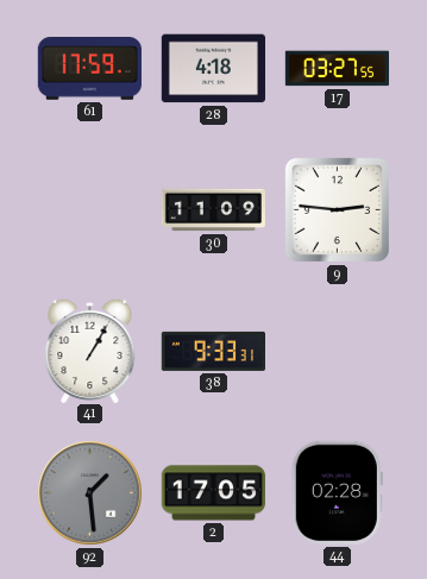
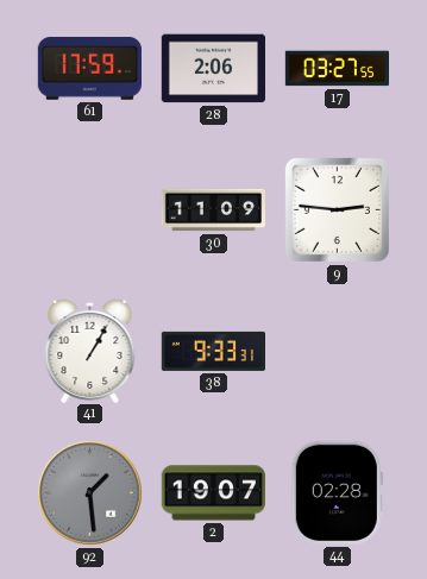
28: 4:18 -> 2:06 (213, 69)
2: 17:05 -> 19:07 (213, 493)
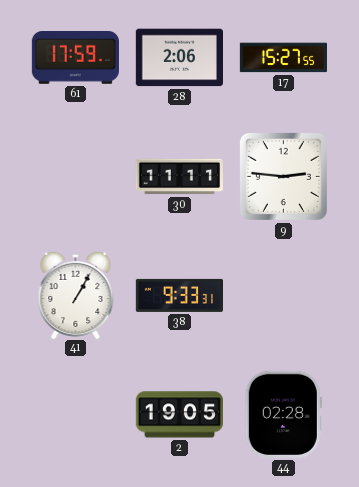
17: 03:27 -> 15:27 (283, 58)
30: 11:09 -> 11:11 (180, 177)
92: 1:29 -> none (90, 493)
2: 19:07 -> 19:05 (179, 415)
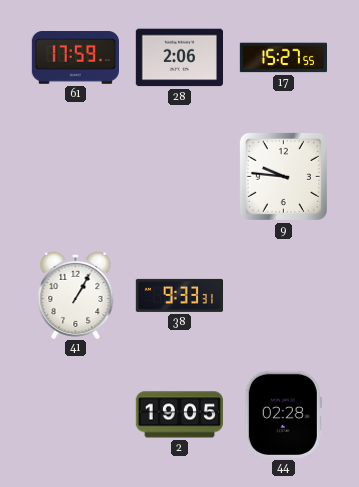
30: 11:11 -> none (180, 177)
9: 2:46 -> 9:46 (283, 176)
